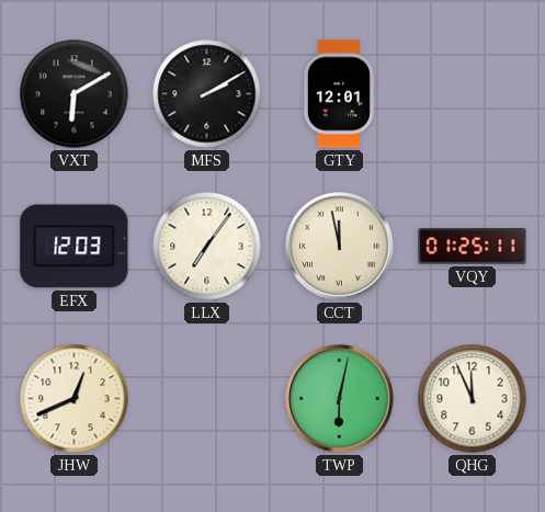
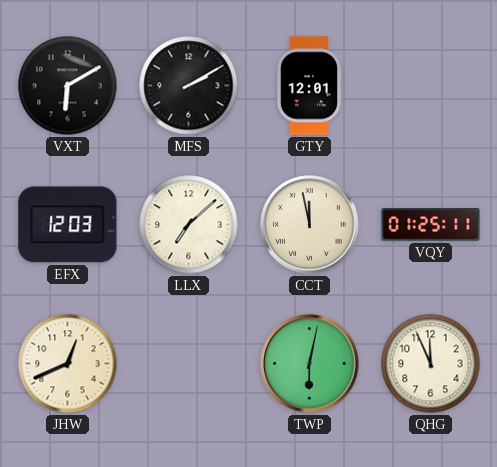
LLX: 7:06 -> 7:08 (189, 225)
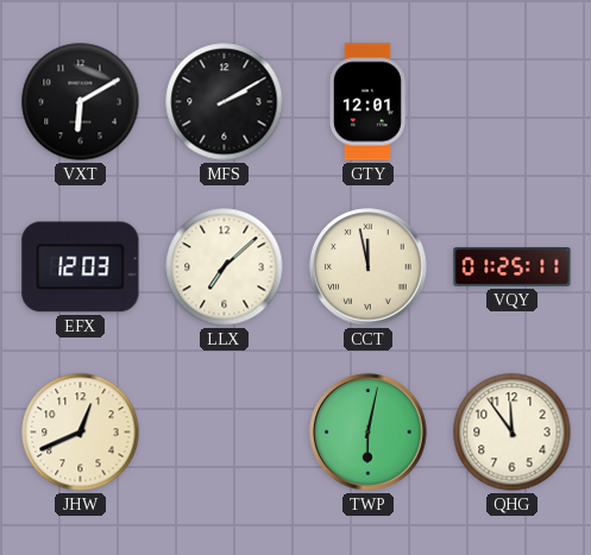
QHG: 11:56 -> 11:54 (513, 433)
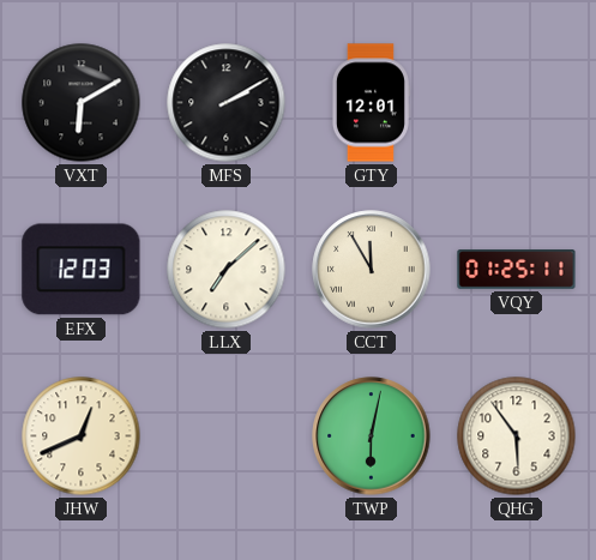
CCT: 11:58 -> 11:55 (372, 270)
QHG: 11:54 -> 5:54 (517, 436)
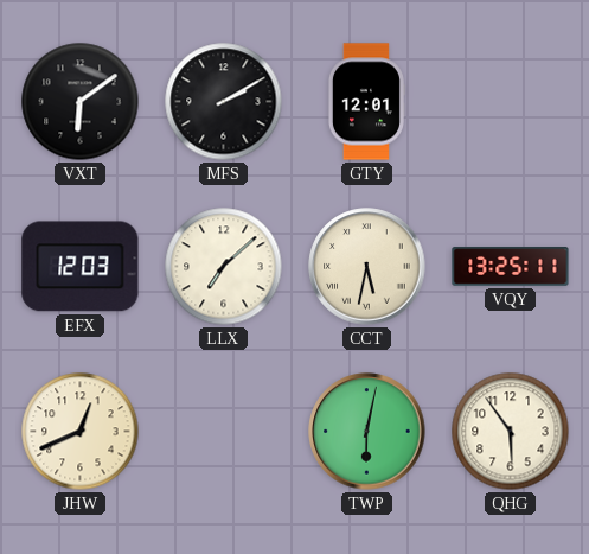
VXT: 6:10 -> 6:09 (81, 102)
CCT: 11:55 -> 5:32 (367, 267)
VQY: 01:25 -> 13:25 (511, 267)
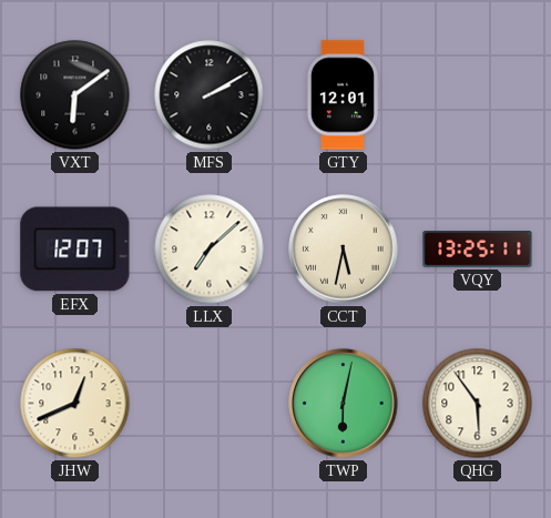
EFX: 12:03 -> 12:07 (75, 250)
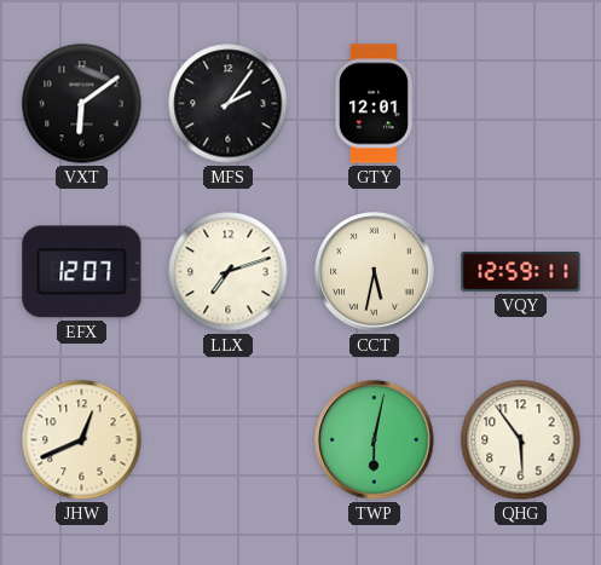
MFS: 2:10 -> 2:06 (229, 104)
LLX: 7:08 -> 7:12 (229, 272)
VQY: 13:25 -> 12:59 (521, 272)
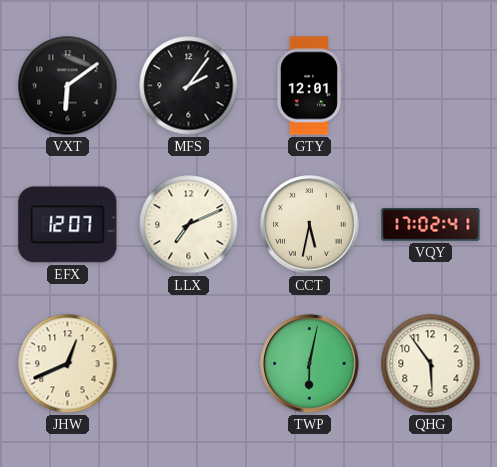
LLX: 7:12 -> 7:11 (189, 225)
VQY: 12:59 -> 17:02 (431, 225)
